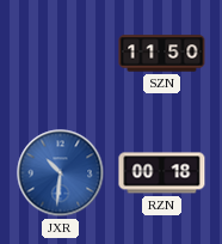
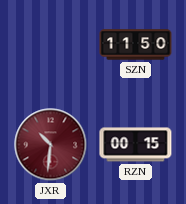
JXR dial: blue -> burgundy (51, 145)
RZN: 00:18 -> 00:15 (136, 145)
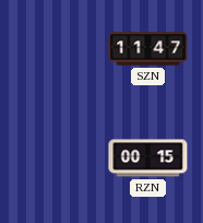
SZN: 11:50 -> 11:47 (148, 49)
JXR: 10:31 -> none (51, 145)
